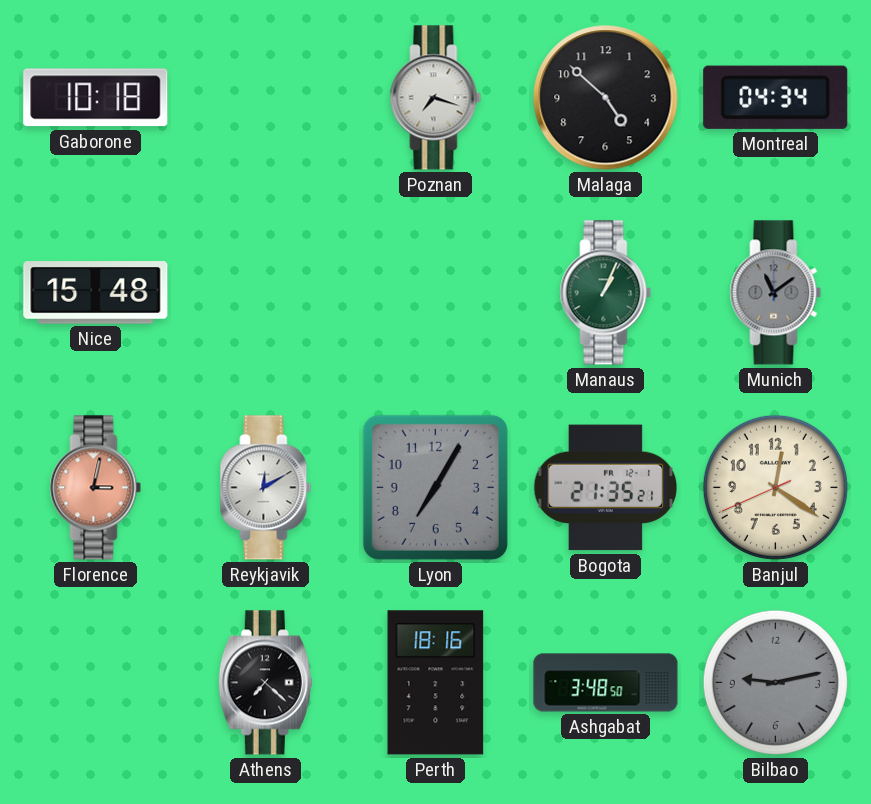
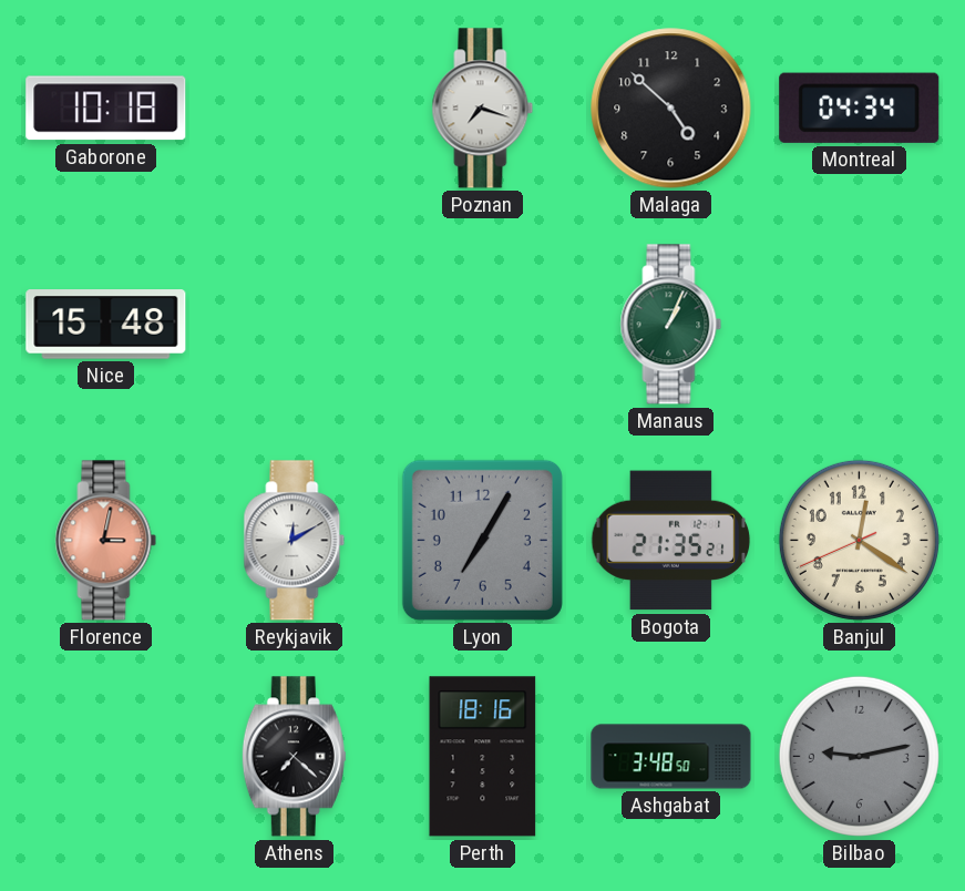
Munich: 11:09 -> none (776, 293)
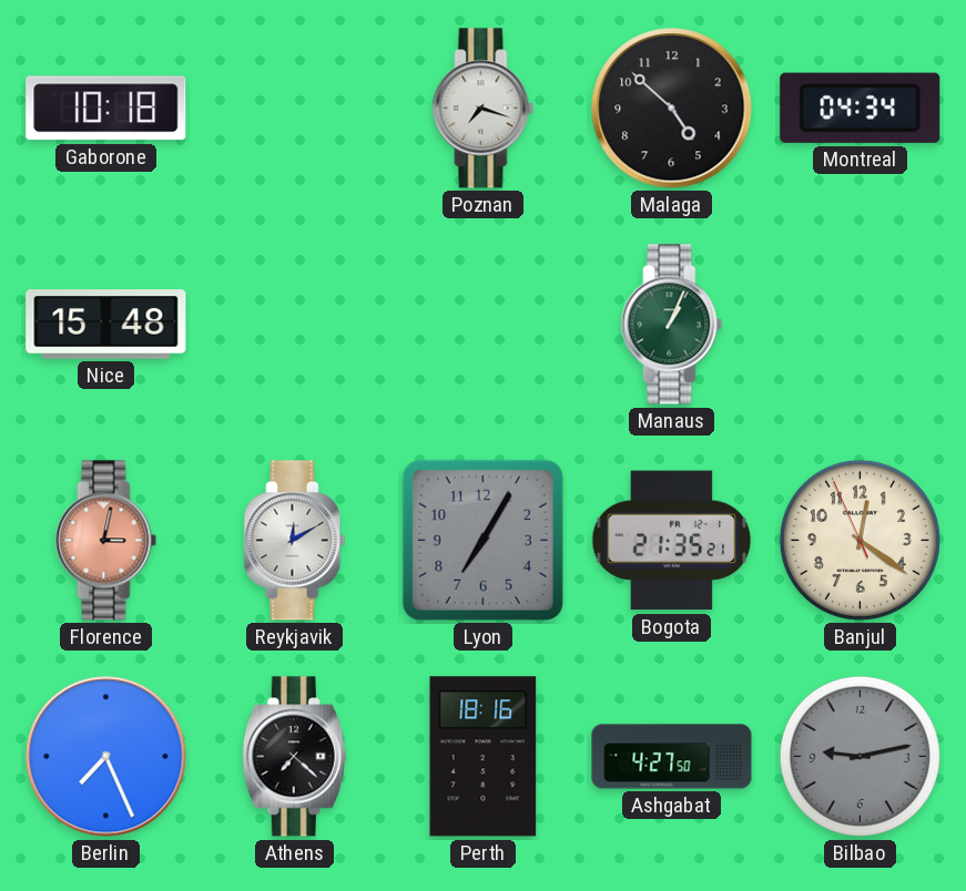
Banjul: 12:20:41 -> 12:20:56 (860, 540)
Berlin: none -> 7:26 (106, 757)
Ashgabat: 3:48 -> 4:27 (672, 757)
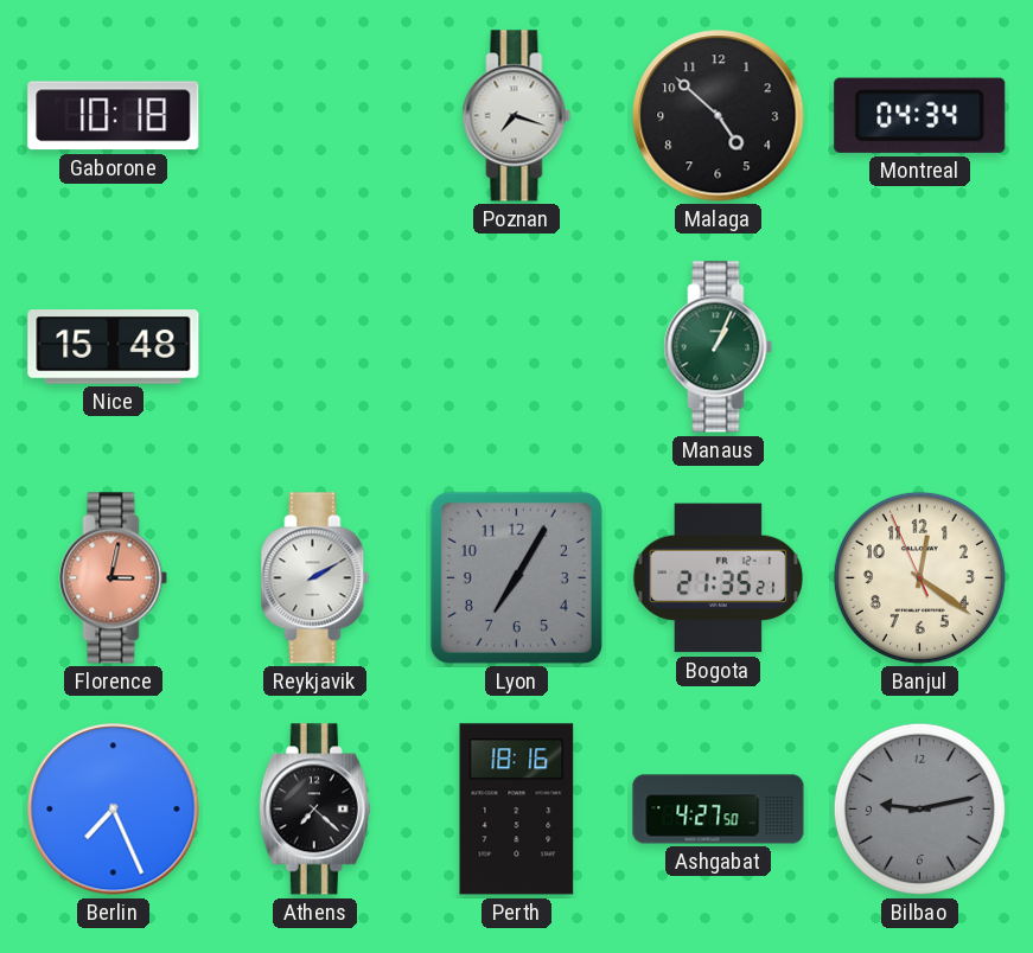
Reykjavik: 12:10 -> 2:10 (315, 578)
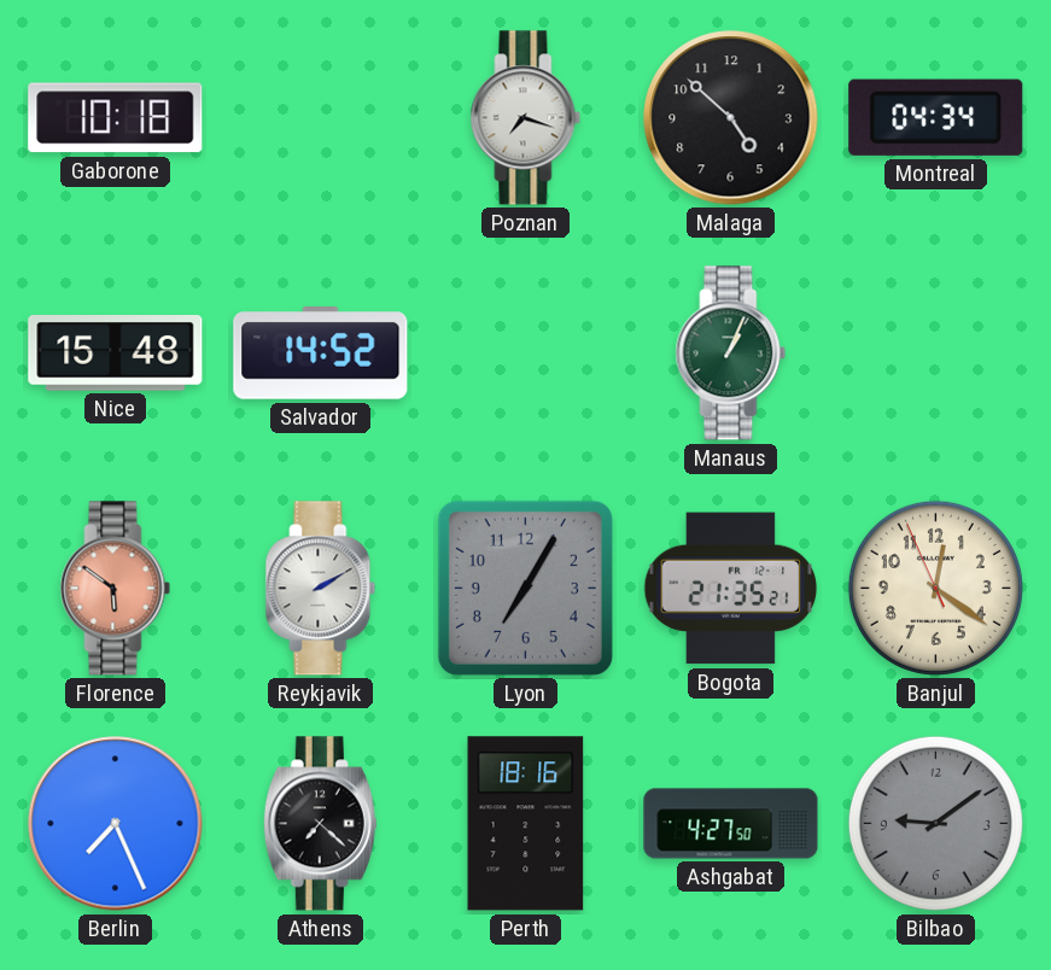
Salvador: none -> 14:52 (321, 353)
Florence: 3:02 -> 5:51 (116, 589)
Bilbao: 9:13 -> 9:09 (935, 823)
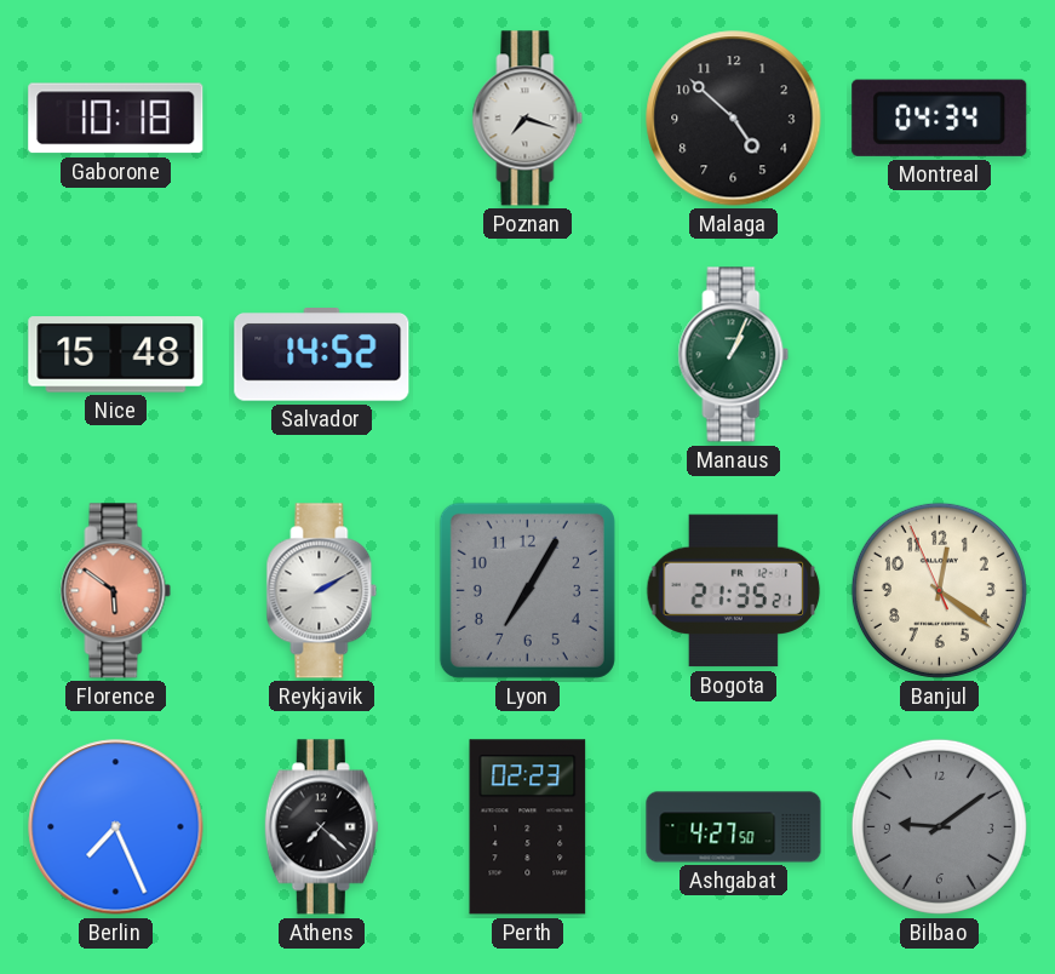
Perth: 18:16 -> 02:23 (528, 827)
